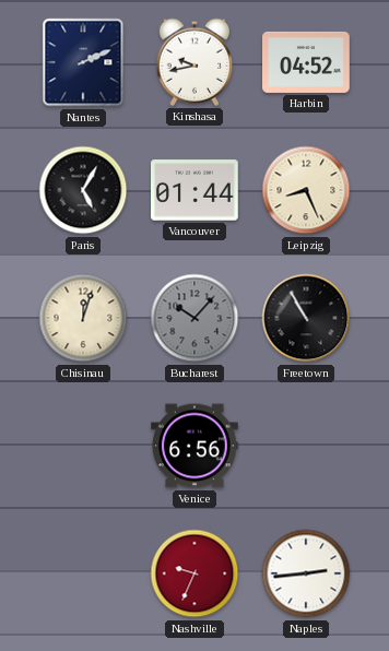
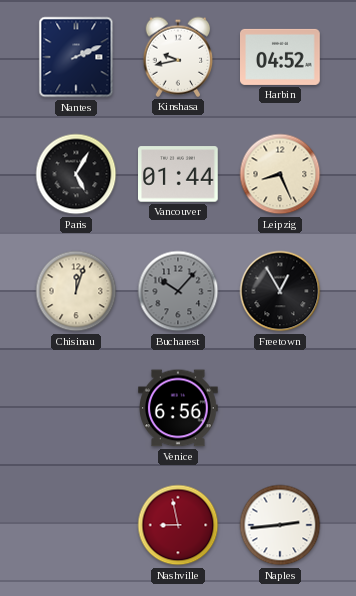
Freetown: 10:55 -> 12:55 (280, 291)
Nashville: 9:34 -> 8:58 (178, 525)
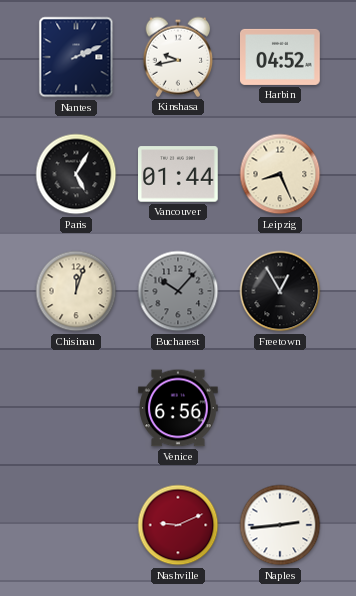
Nashville: 8:58 -> 9:11 (178, 525)
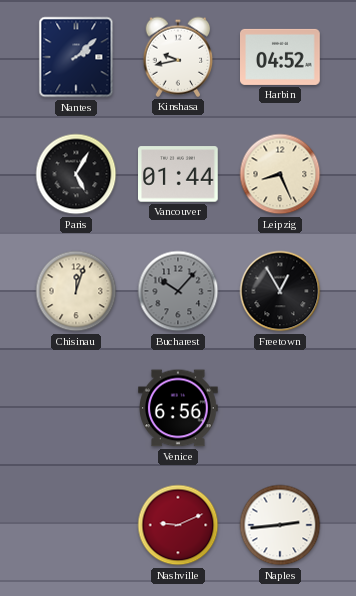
Nantes: 2:11 -> 2:08 (76, 57)
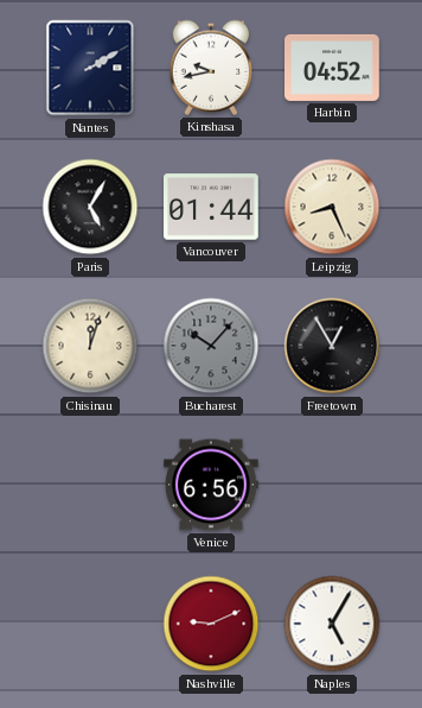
Nantes: 2:08 -> 2:10 (90, 68)
Naples: 2:44 -> 5:05 (332, 624)
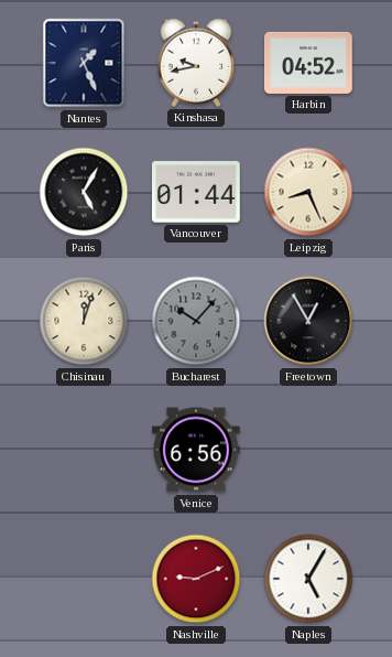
Nantes: 2:10 -> 1:26 (84, 63)
